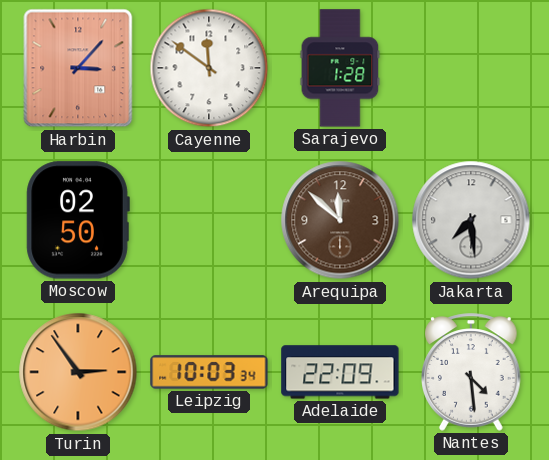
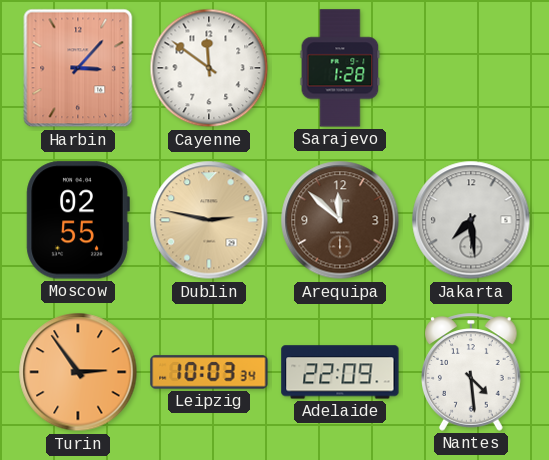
Moscow: 02:50 -> 02:55 (78, 220)
Dublin: none -> 2:47 (209, 220)
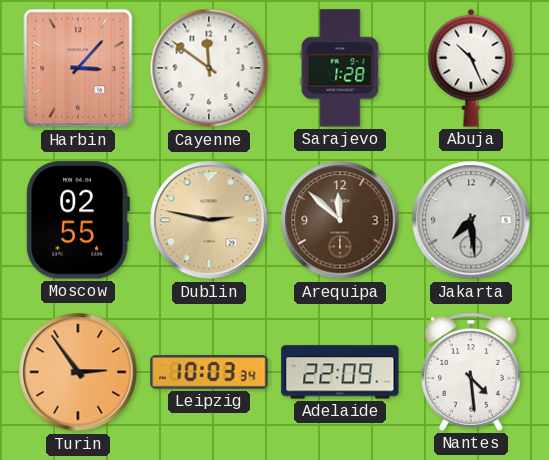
Abuja: none -> 10:26 (471, 68)
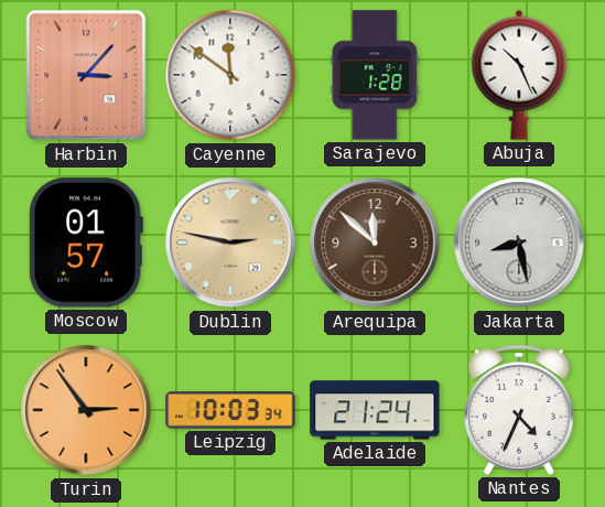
Moscow: 02:55 -> 01:57 (86, 242)
Jakarta: 7:29 -> 8:28 (519, 242)
Adelaide: 22:09 -> 21:24 (375, 410)
Nantes: 4:29 -> 4:34 (519, 410)
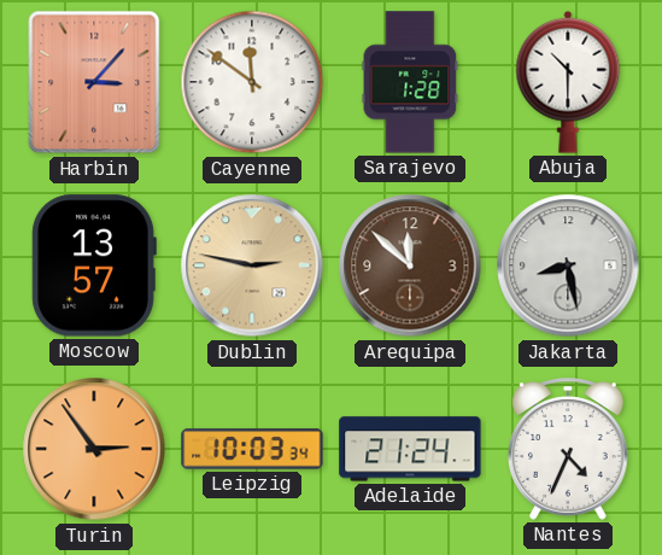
Abuja: 10:26 -> 10:30 (568, 82)
Moscow: 01:57 -> 13:57 (94, 265)
